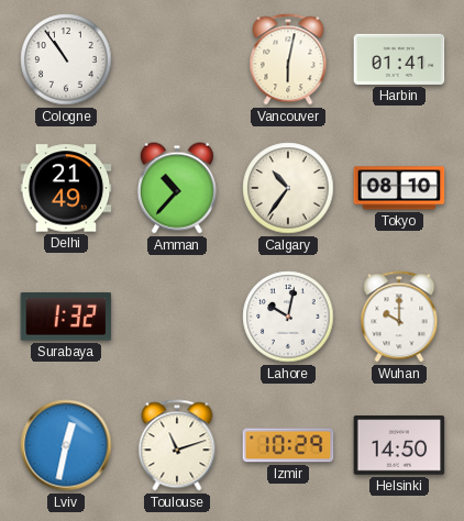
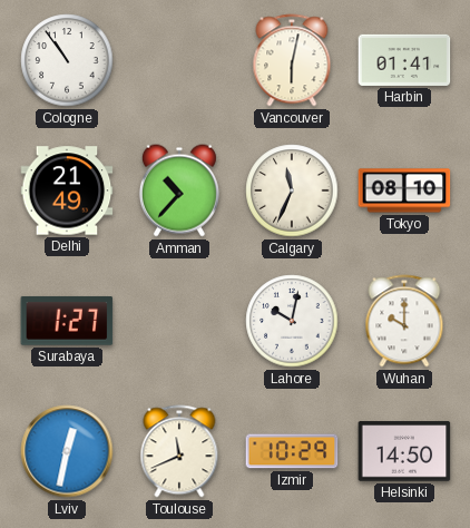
Calgary: 10:36 -> 11:34 (292, 190)
Surabaya: 1:32 -> 1:27 (67, 321)
Toulouse: 11:12 -> 11:41 (179, 451)
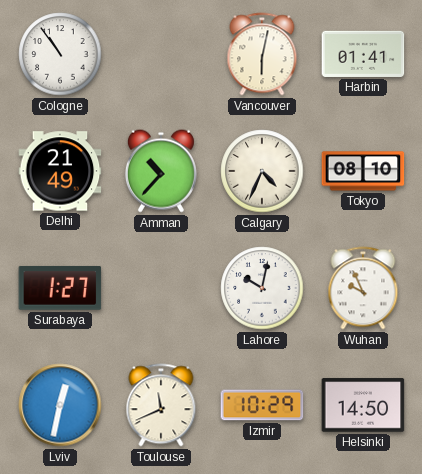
Calgary: 11:34 -> 4:34 (262, 171)
Wuhan: 10:00 -> 9:56 (363, 288)
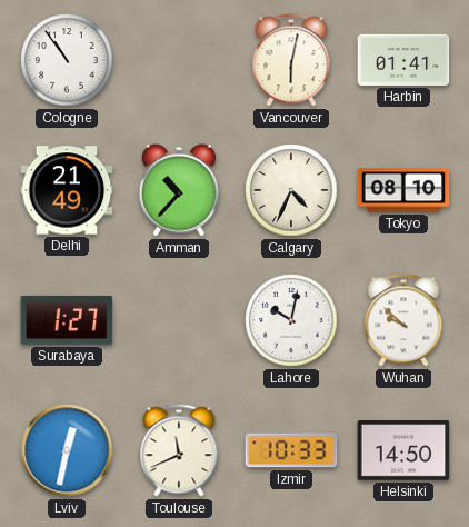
Wuhan: 9:56 -> 9:52 (403, 320)
Izmir: 10:29 -> 10:33 (291, 450)
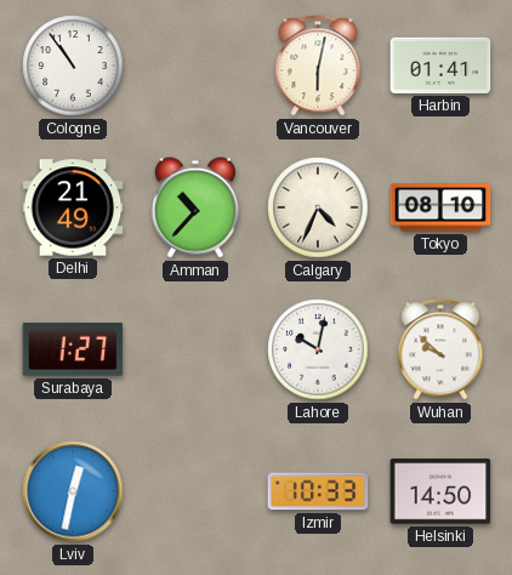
Toulouse: 11:41 -> none (179, 450)
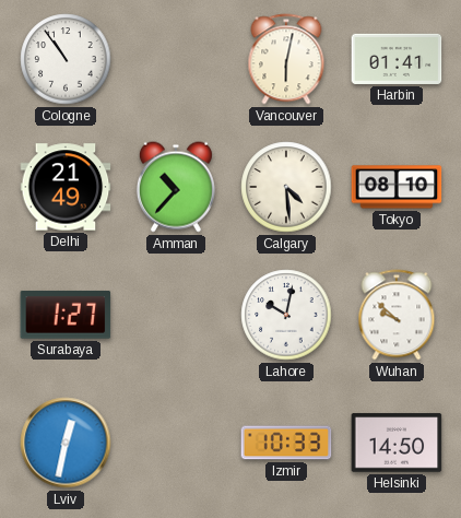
Calgary: 4:34 -> 4:29 (286, 187)
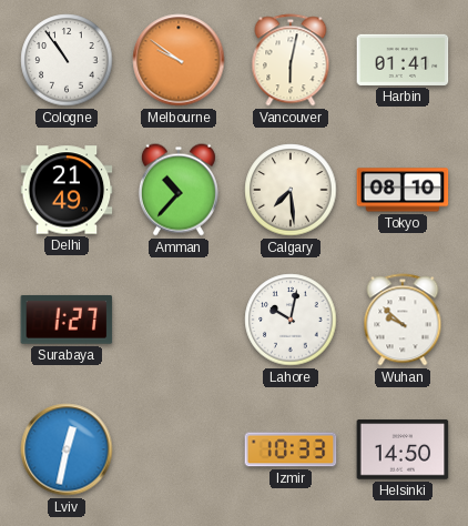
Melbourne: none -> 9:51 (179, 60)
Calgary: 4:29 -> 7:29 (291, 190)
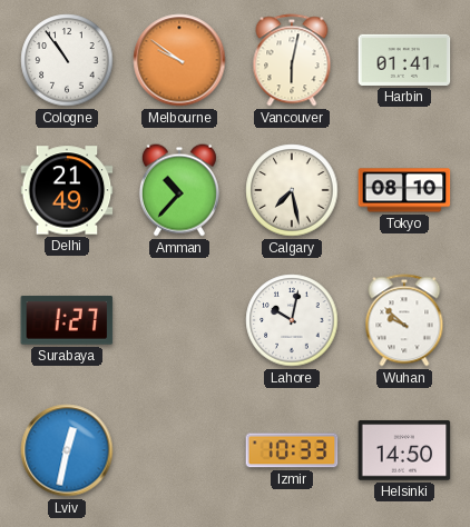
Calgary: 7:29 -> 7:28 (292, 190)
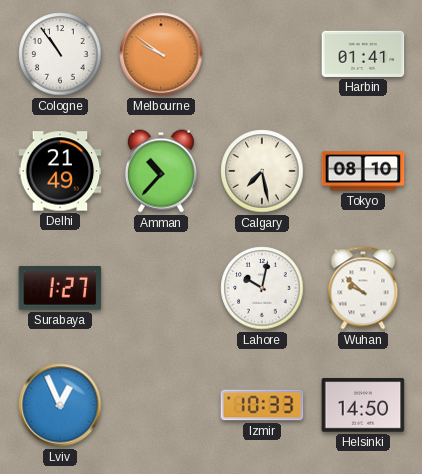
Vancouver: 6:02 -> none (292, 60)
Lviv: 12:32 -> 12:56 (60, 405)
